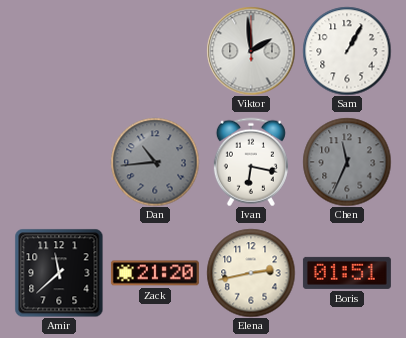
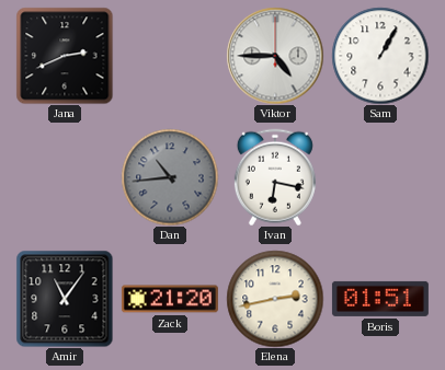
Jana: none -> 2:41 (65, 56)
Viktor: 1:59 -> 4:45 (275, 56)
Chen: 11:34 -> none (347, 162)
Amir: 11:38 -> 11:06 (65, 299)
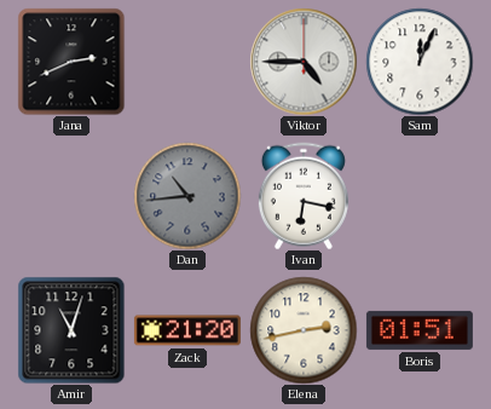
Sam: 1:05 -> 12:04 (420, 62)
Amir: 11:06 -> 11:03 (71, 330)
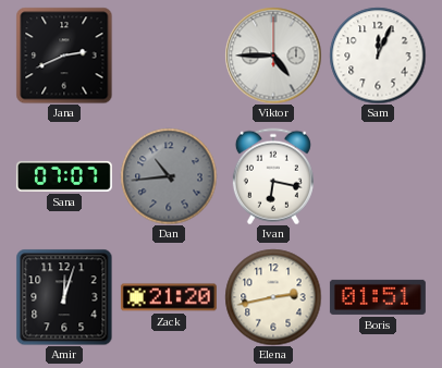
Sana: none -> 07:07 (64, 176)
Amir: 11:03 -> 12:03 (64, 297)
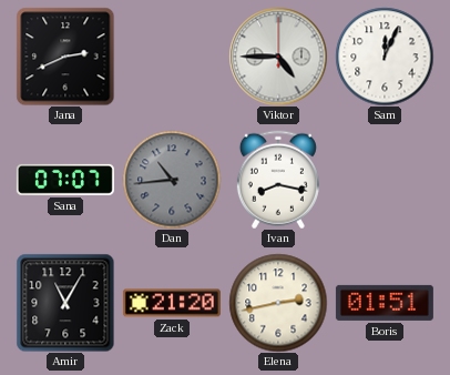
Ivan: 6:17 -> 8:17 (278, 180)
Amir: 12:03 -> 11:05 (65, 303)
